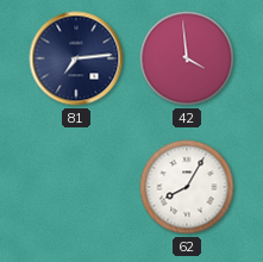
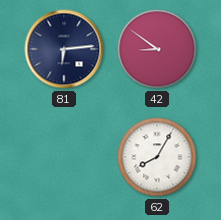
81: 7:14 -> 6:14 (64, 49)
42: 3:59 -> 8:51 (157, 49)
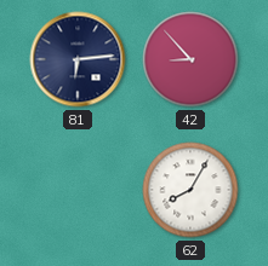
42: 8:51 -> 8:53 (190, 59)
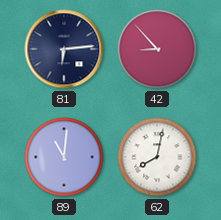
89: none -> 11:01 (64, 157)
62: 8:05 -> 8:02 (157, 157)
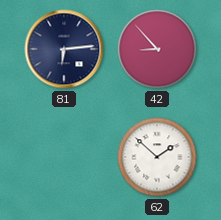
89: 11:01 -> none (64, 157)
62: 8:02 -> 1:52 (157, 157)
